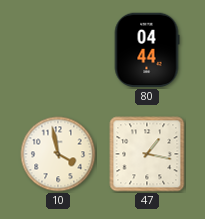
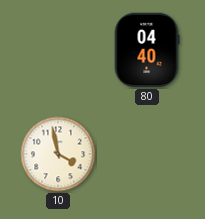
80: 04:44 -> 04:40 (147, 50)
47: 1:17 -> none (147, 154)
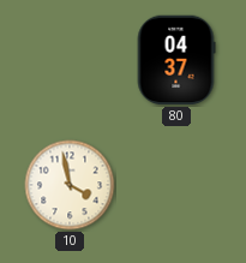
80: 04:40 -> 04:37 (176, 60)
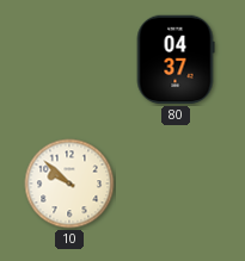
10: 3:58 -> 9:52 (69, 184)
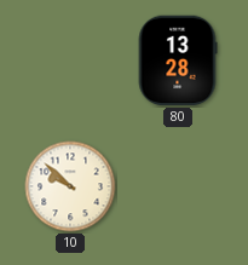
80: 04:37 -> 13:28 (178, 61)
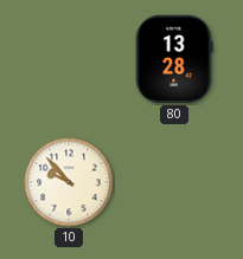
10: 9:52 -> 9:53 (69, 182)
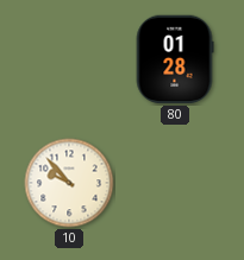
80: 13:28 -> 01:28 (175, 59)
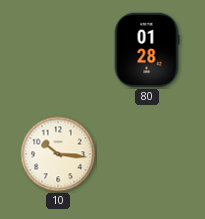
10: 9:53 -> 10:16 (58, 154)
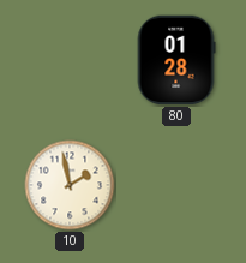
10: 10:16 -> 1:58 (70, 185)
